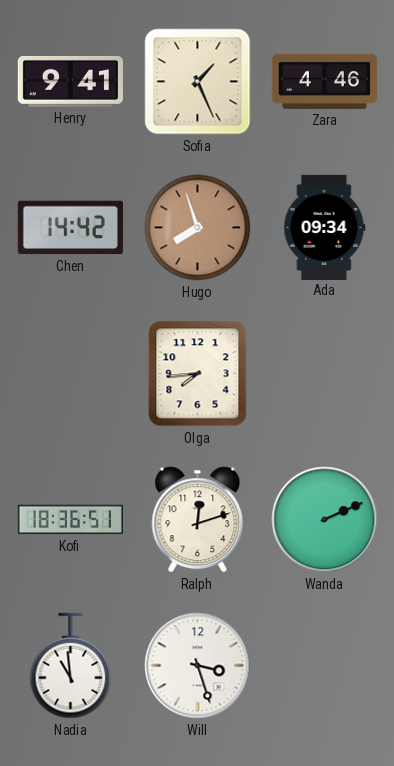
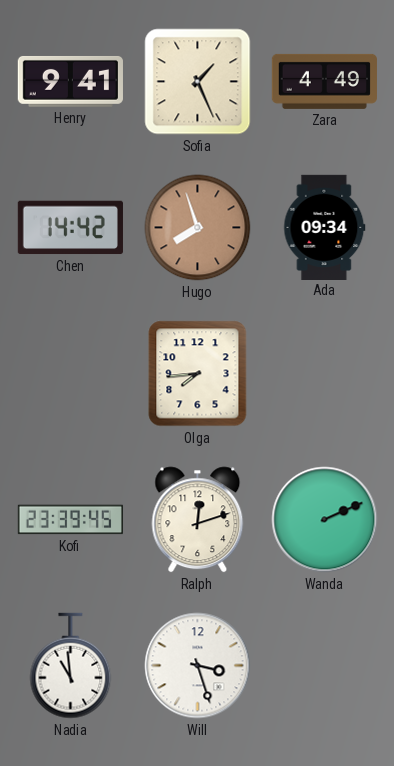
Zara: 4:46 -> 4:49 (324, 81)
Kofi: 18:36 -> 23:39 (70, 520)
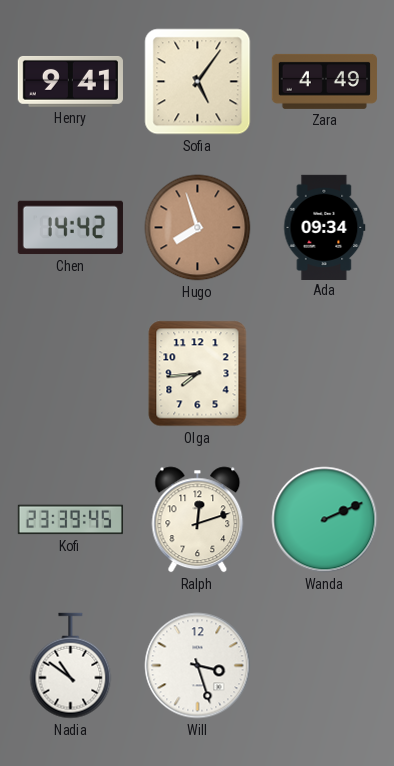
Sofia: 1:26 -> 5:06 (198, 82)
Nadia: 10:59 -> 10:51 (71, 666)
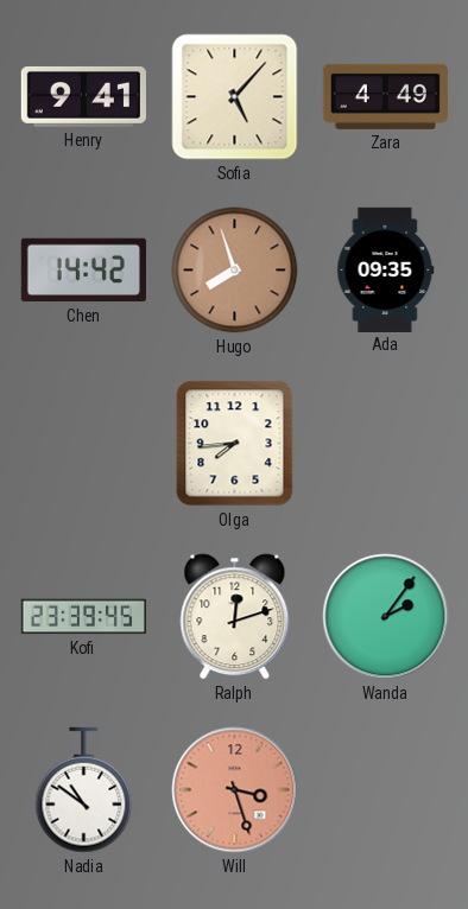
Sofia: 5:06 -> 5:07 (235, 97)
Ada: 09:34 -> 09:35 (386, 269)
Wanda: 2:11 -> 2:06 (386, 617)
Will dial: white -> salmon (235, 790)
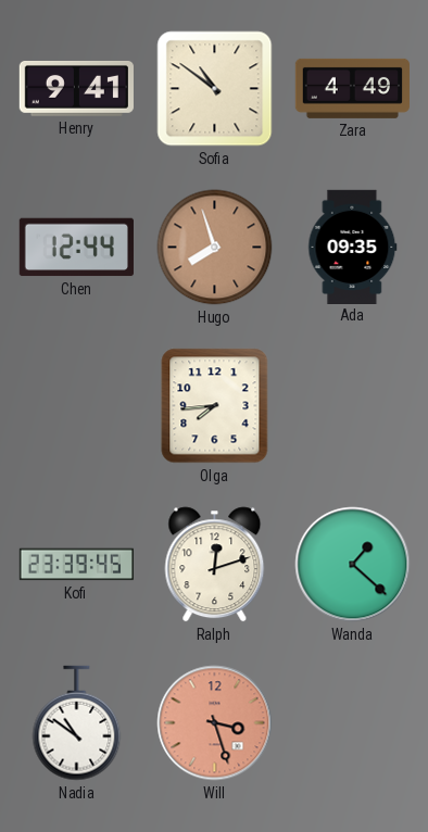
Sofia: 5:07 -> 10:51 (215, 89)
Chen: 14:42 -> 12:44 (76, 248)
Wanda: 2:06 -> 1:22 (353, 565)
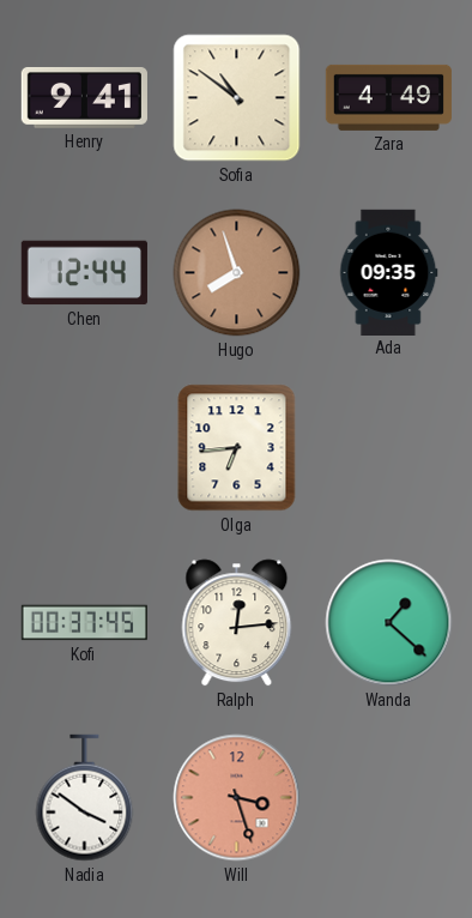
Olga: 7:44 -> 6:44 (237, 448)
Kofi: 23:39 -> 00:37 (84, 623)
Ralph: 12:12 -> 12:14 (237, 623)
Nadia: 10:51 -> 3:51 (85, 798)
